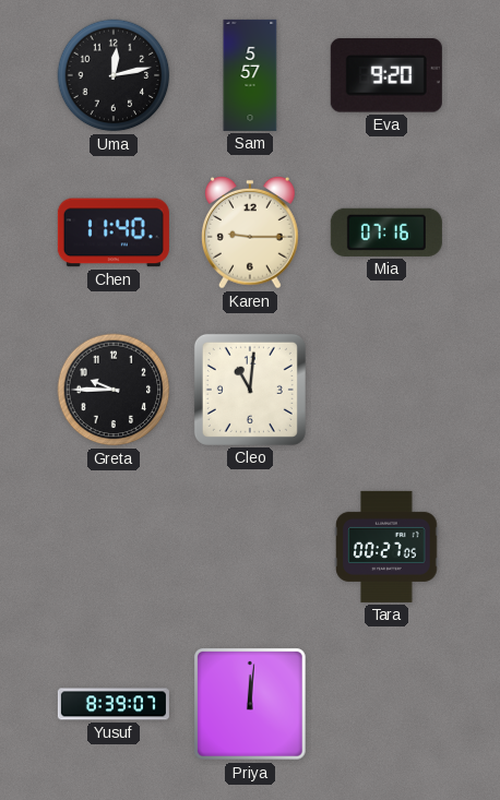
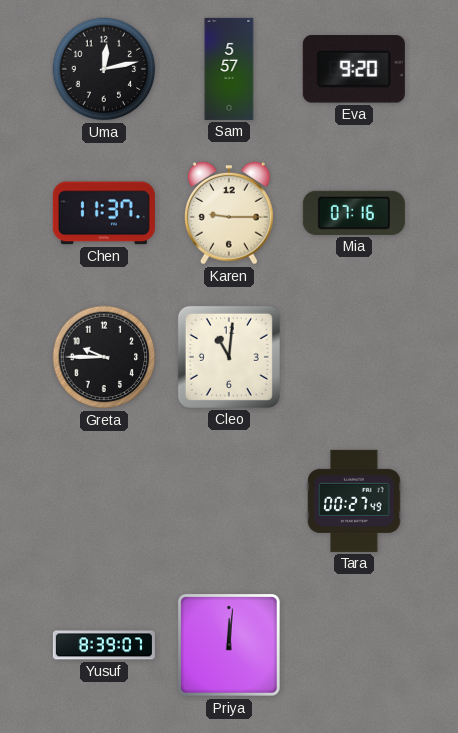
Chen: 11:40 -> 11:37 (104, 213)
Tara: 00:27:05 -> 00:27:49 (354, 501)
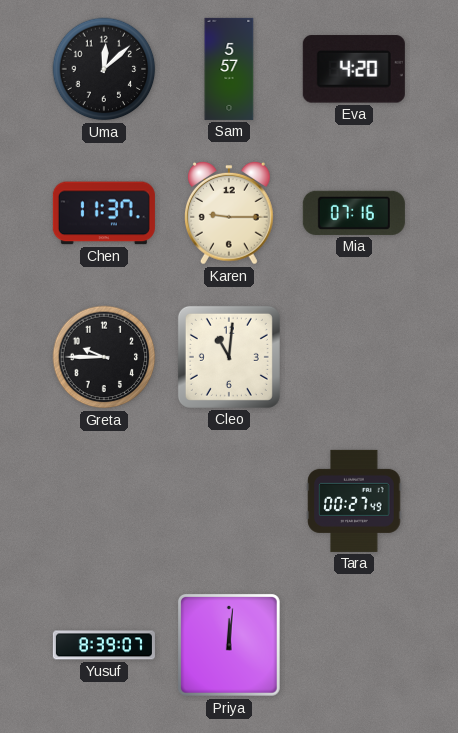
Uma: 12:13 -> 12:08 (104, 69)
Eva: 9:20 -> 4:20 (354, 69)
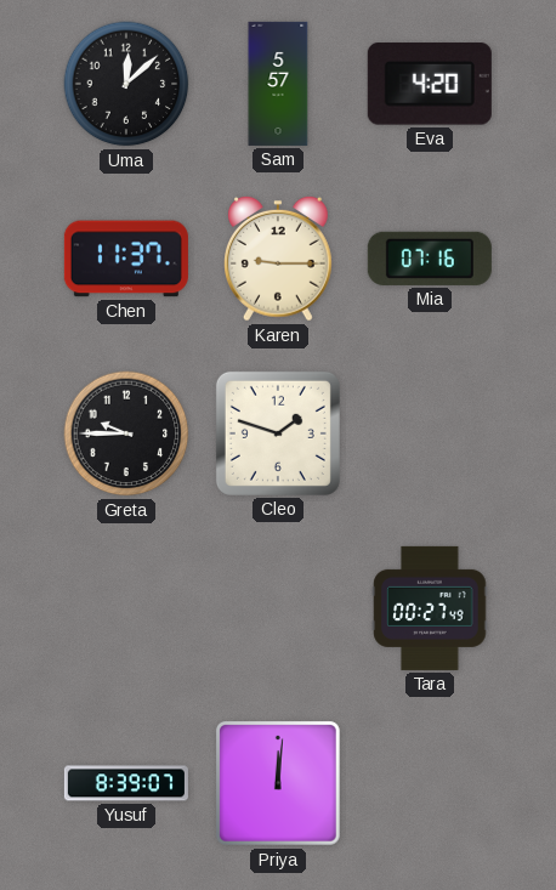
Cleo: 11:01 -> 1:48 (278, 433)
